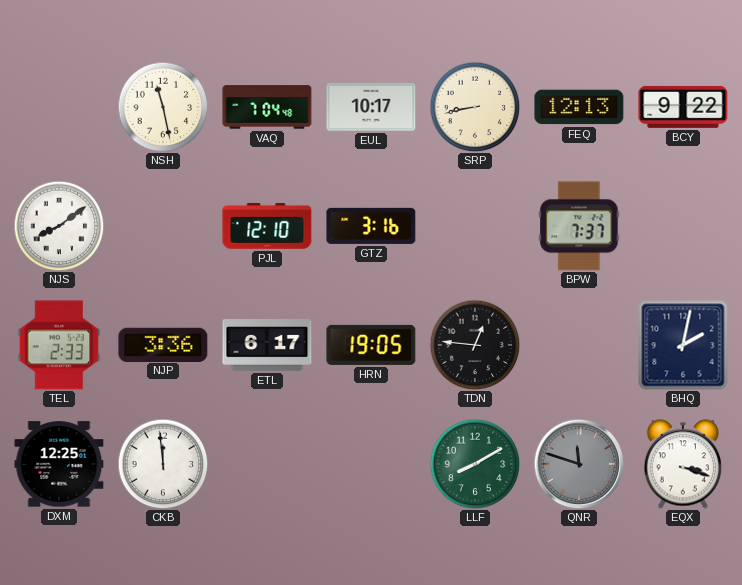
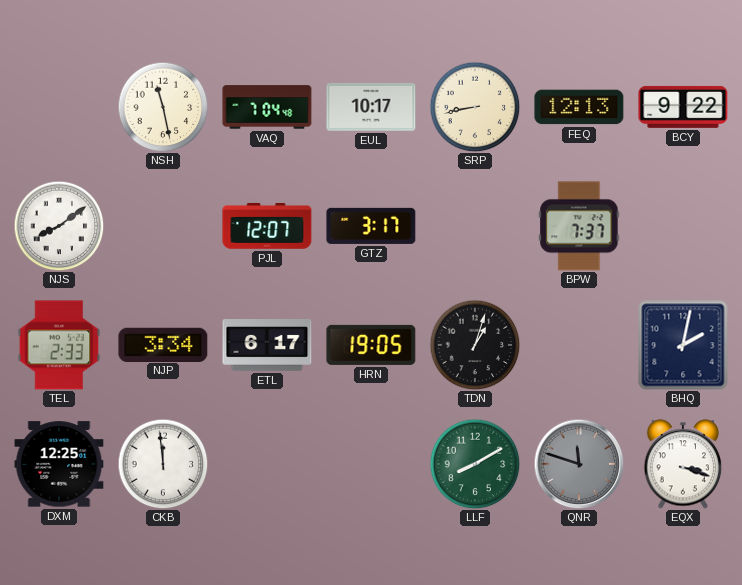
PJL: 12:10 -> 12:07 (267, 226)
GTZ: 3:16 -> 3:17 (371, 226)
NJP: 3:36 -> 3:34 (163, 344)
TDN: 12:46 -> 1:03 (475, 345)
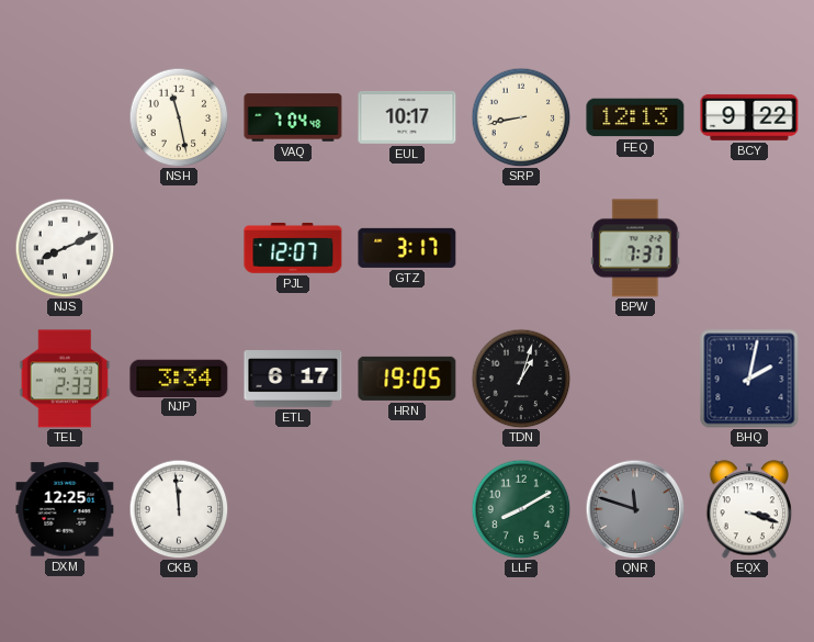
NJS: 8:09 -> 8:11 (65, 248)
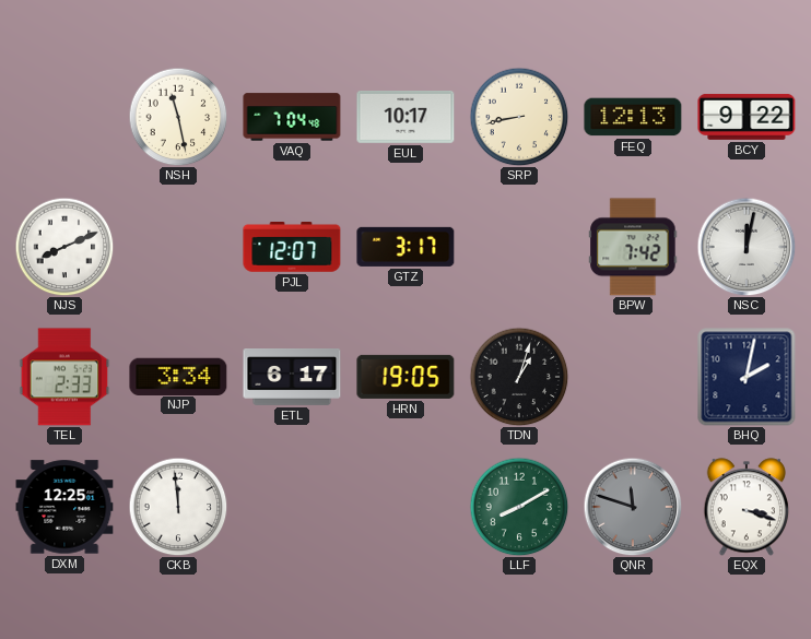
BPW: 7:37 -> 7:42 (633, 247)
NSC: none -> 12:02 (747, 247)
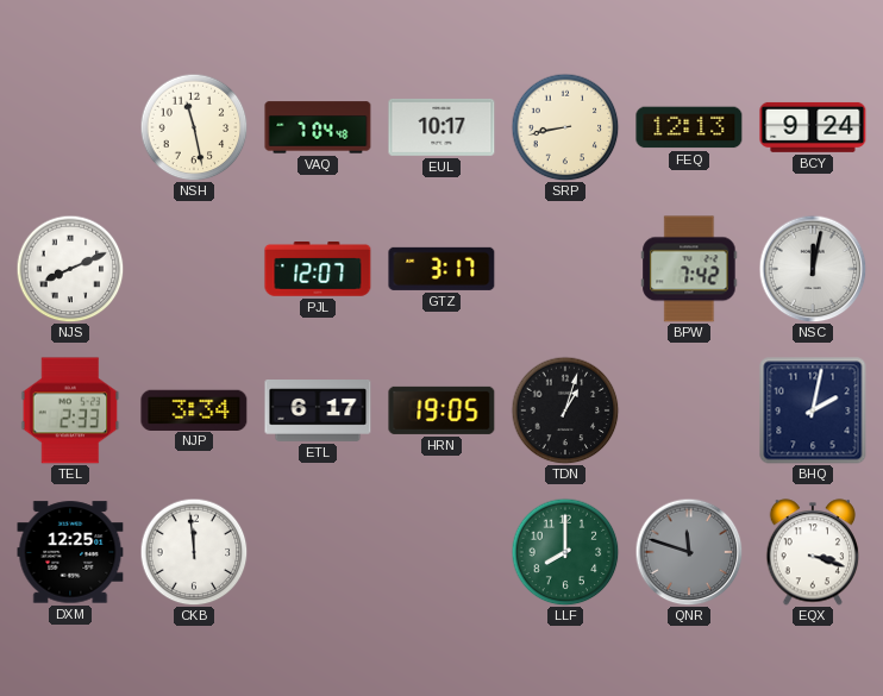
BCY: 9:22 -> 9:24 (813, 127)
LLF: 8:10 -> 8:00 (565, 552)
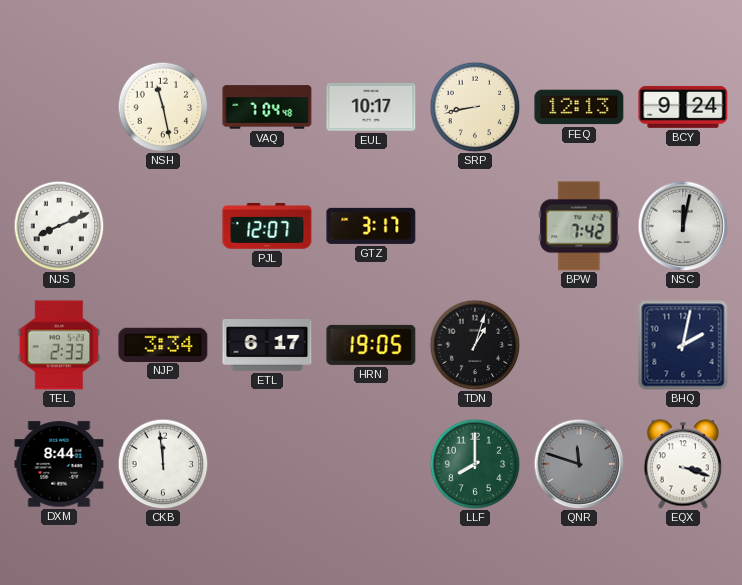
DXM: 12:25 -> 8:44 (59, 464)
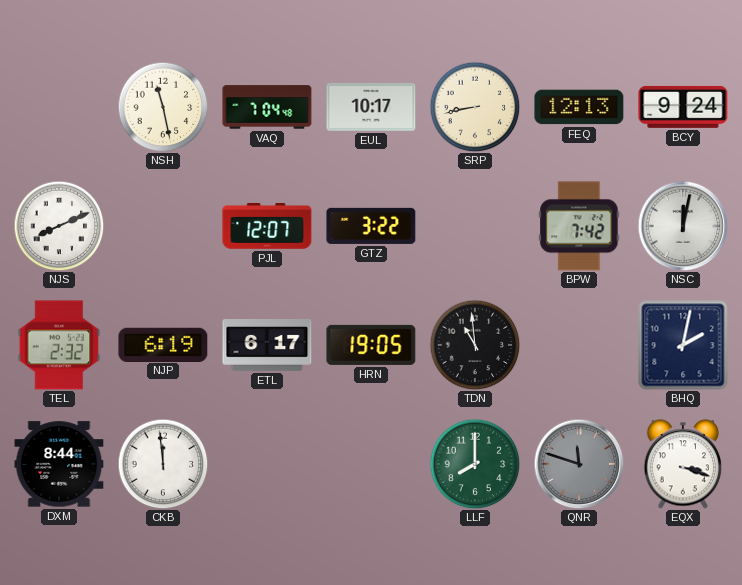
GTZ: 3:17 -> 3:22 (371, 226)
TEL: 2:33 -> 2:32 (59, 345)
NJP: 3:34 -> 6:19 (163, 344)
TDN: 1:03 -> 10:59 (475, 345)
